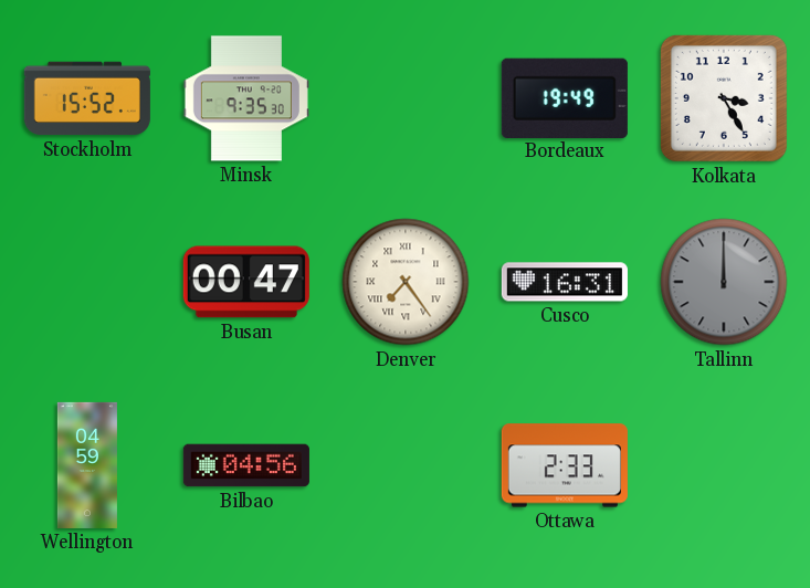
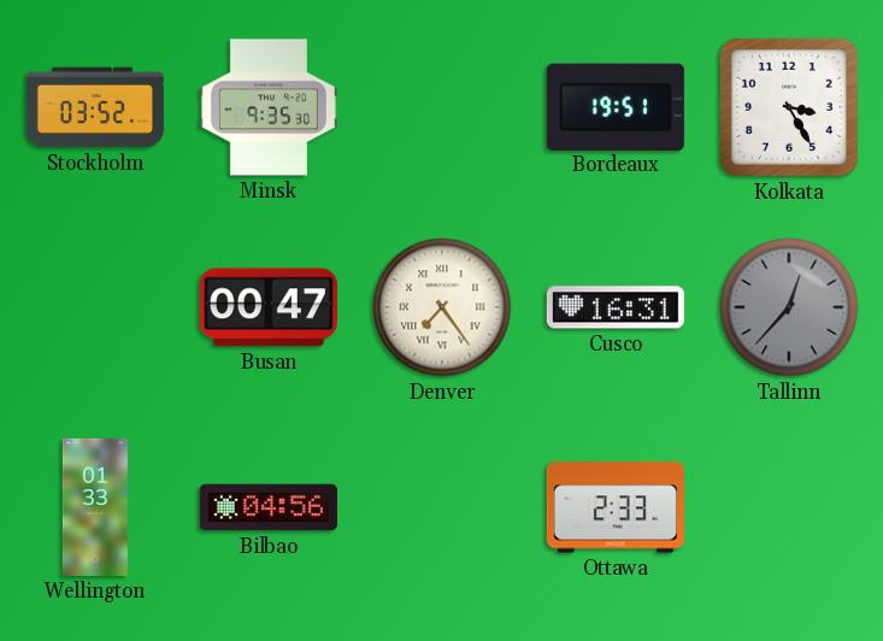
Stockholm: 15:52 -> 03:52 (95, 107)
Bordeaux: 19:49 -> 19:51 (616, 106)
Tallinn: 12:00 -> 12:37 (789, 307)
Wellington: 04:59 -> 01:33 (95, 507)
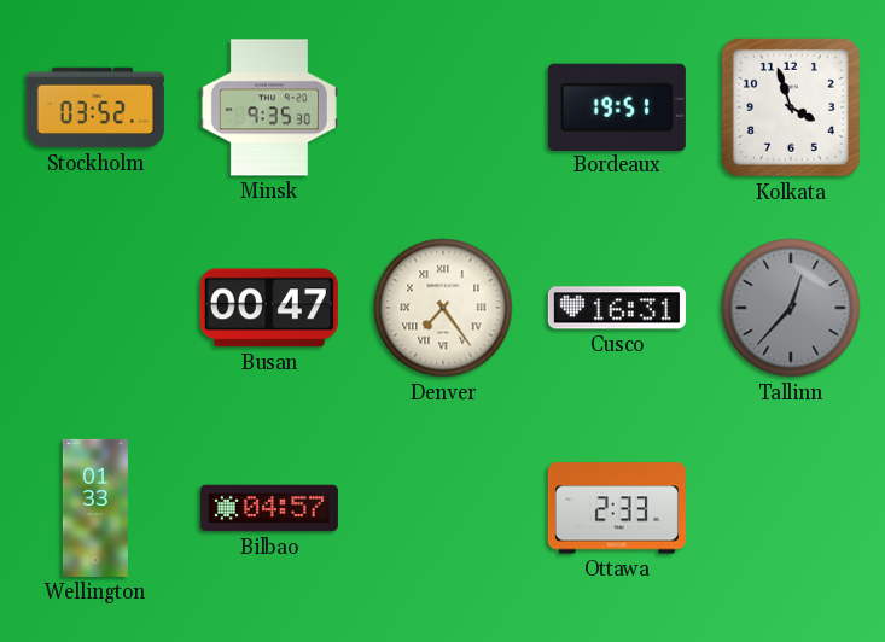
Kolkata: 3:25 -> 3:57 (791, 107)
Bilbao: 04:56 -> 04:57 (269, 508)
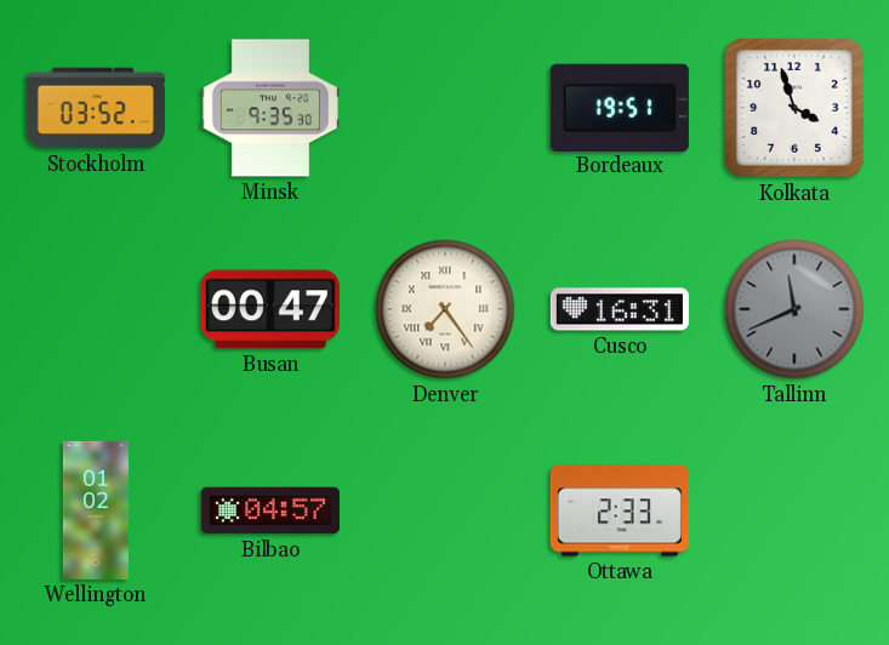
Tallinn: 12:37 -> 11:41 (794, 309)
Wellington: 01:33 -> 01:02 (96, 510)
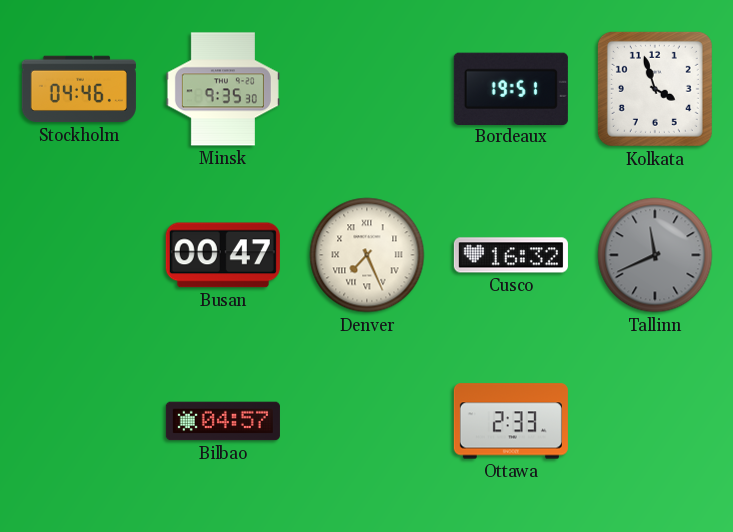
Stockholm: 03:52 -> 04:46 (79, 89)
Denver: 7:24 -> 7:26 (367, 255)
Cusco: 16:31 -> 16:32 (511, 255)
Wellington: 01:02 -> none (96, 510)
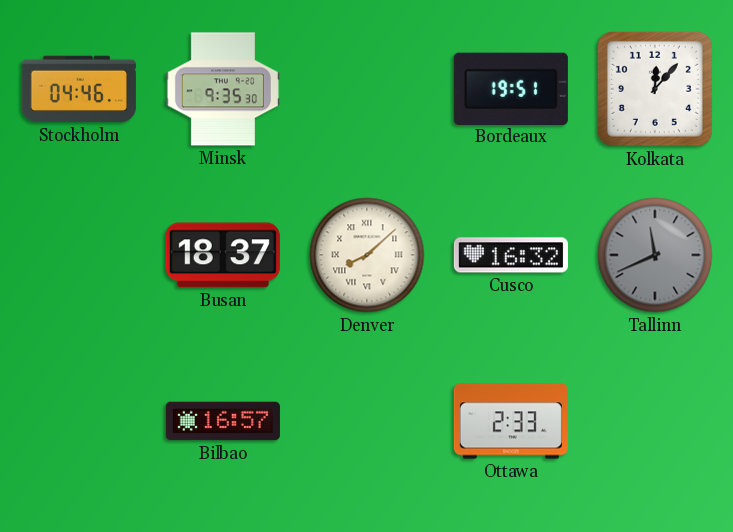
Kolkata: 3:57 -> 12:07 (655, 89)
Busan: 00:47 -> 18:37 (223, 255)
Denver: 7:26 -> 8:08 (367, 255)
Bilbao: 04:57 -> 16:57 (223, 421)
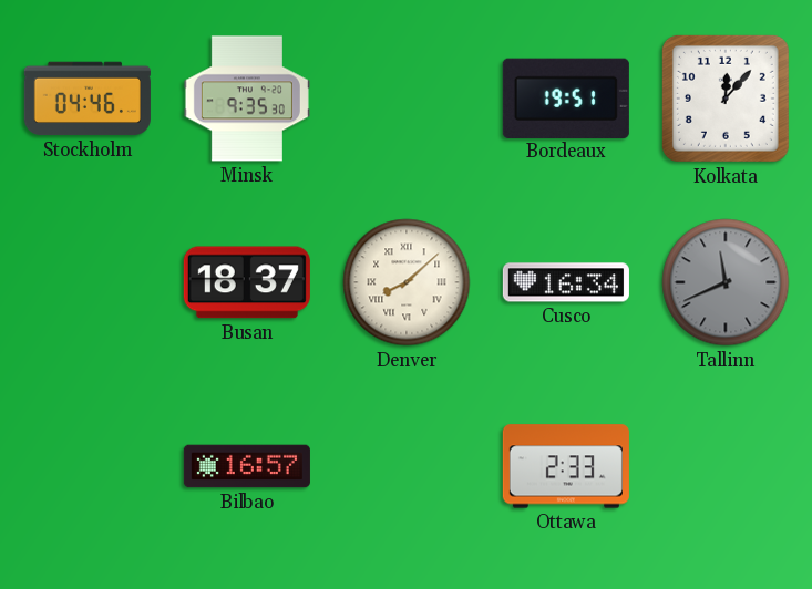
Cusco: 16:32 -> 16:34 (566, 282)
